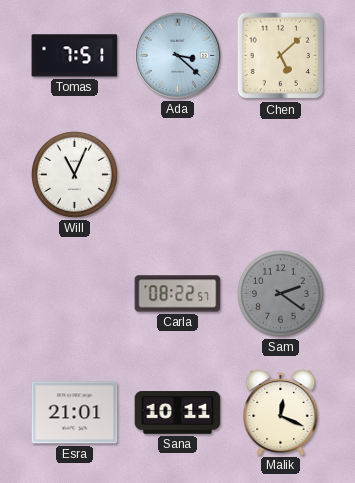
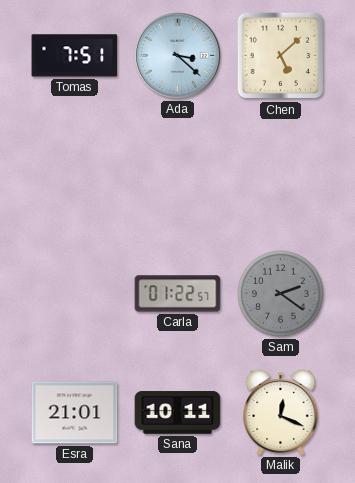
Will: 11:04 -> none (74, 174)
Carla: 08:22 -> 01:22 (178, 294)
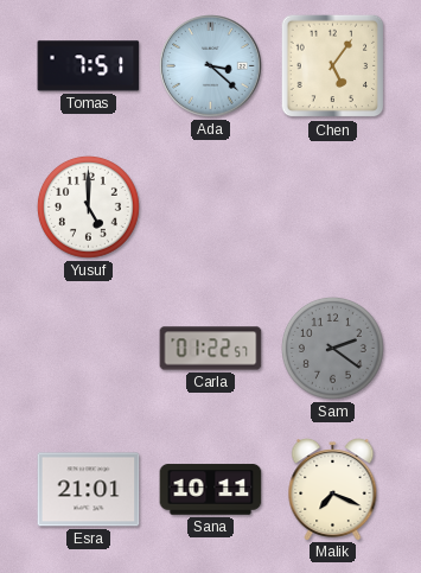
Chen: 5:08 -> 5:06 (333, 66)
Yusuf: none -> 5:00 (88, 206)
Malik: 12:19 -> 7:19 (333, 490)
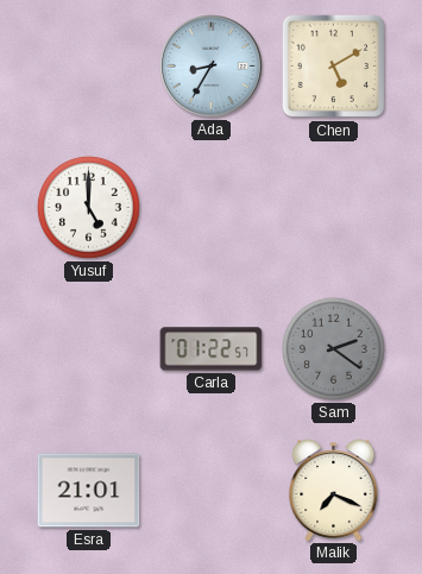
Tomas: 7:51 -> none (89, 66)
Ada: 3:22 -> 8:35 (212, 67)
Chen: 5:06 -> 5:10 (334, 67)
Sana: 10:11 -> none (211, 490)
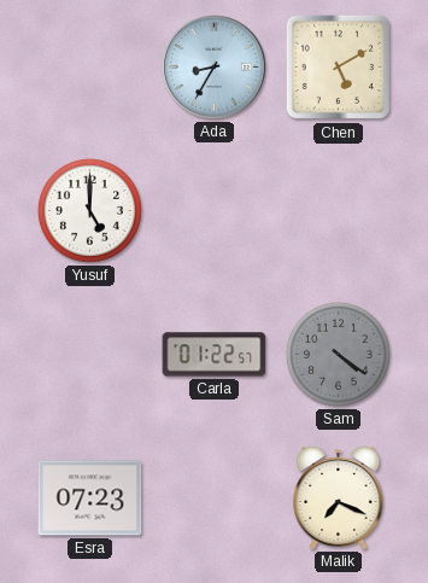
Sam: 2:21 -> 4:21 (338, 354)
Esra: 21:01 -> 07:23 (90, 499)
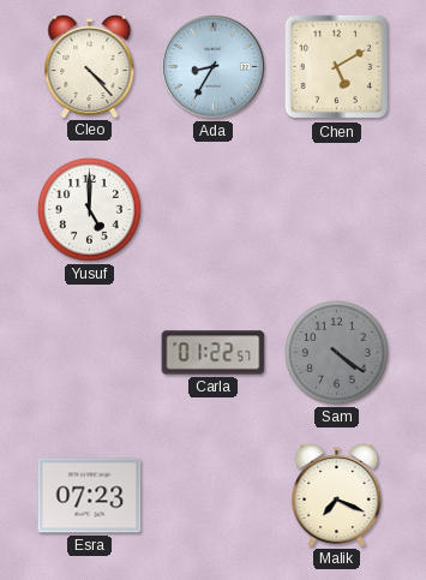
Cleo: none -> 4:23 (90, 67)
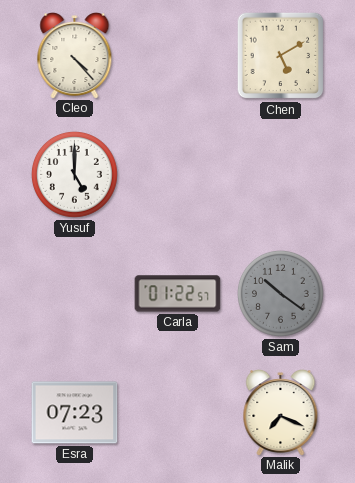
Ada: 8:35 -> none (214, 67)
Sam: 4:21 -> 10:21 (280, 293)
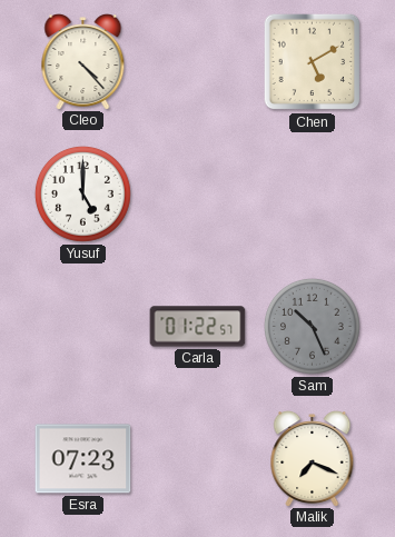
Sam: 10:21 -> 10:26 (312, 326)
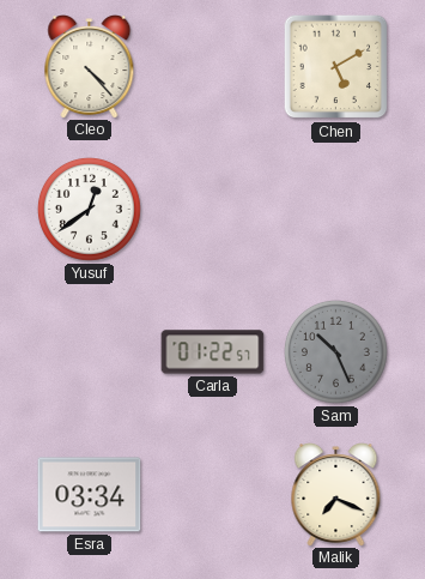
Yusuf: 5:00 -> 12:39 (89, 209)
Esra: 07:23 -> 03:34 (90, 495)
